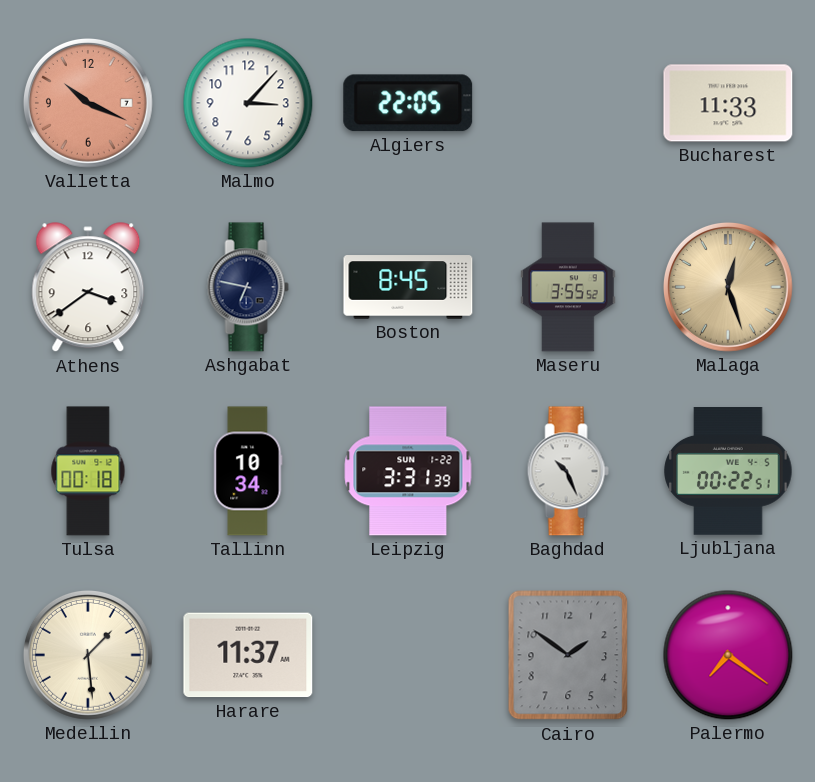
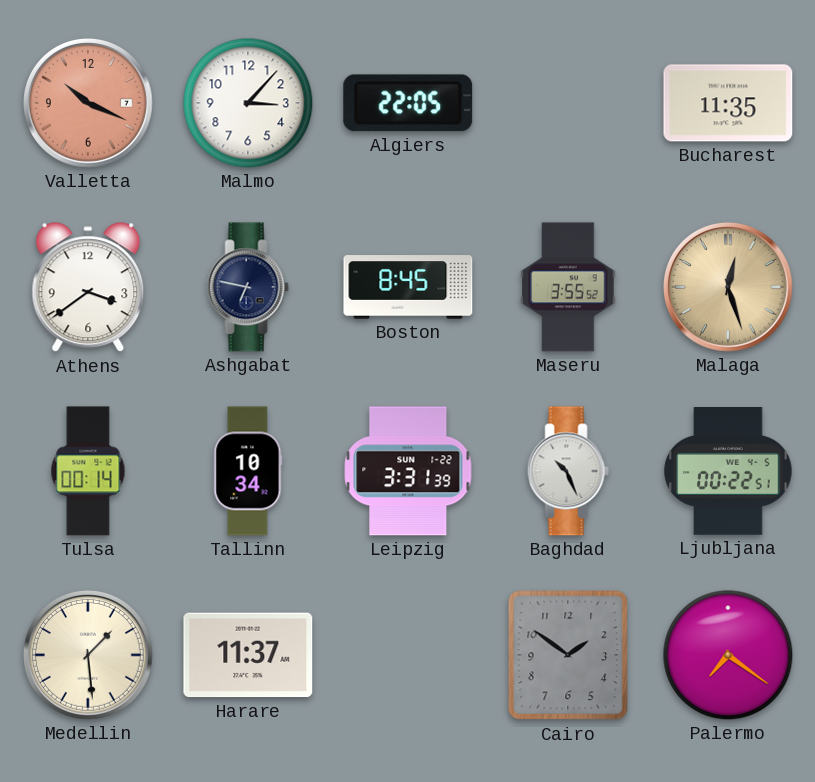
Bucharest: 11:33 -> 11:35 (728, 103)
Tulsa: 00:18 -> 00:14 (88, 471)
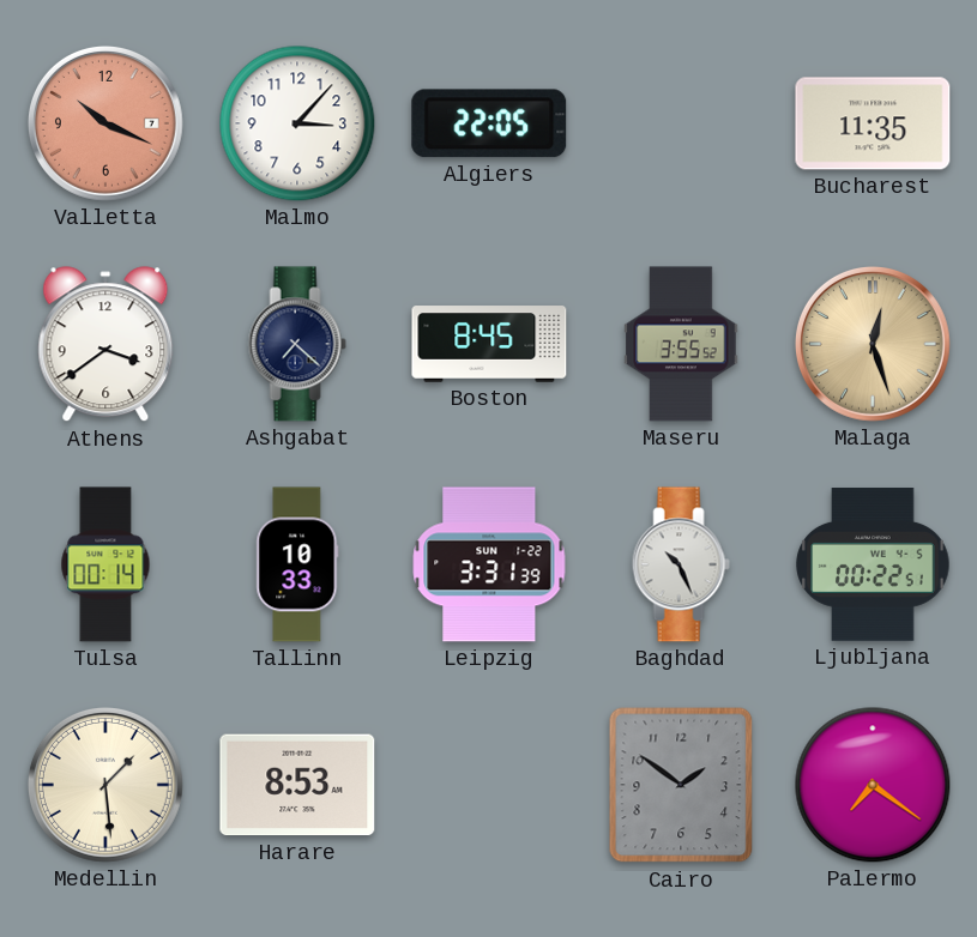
Ashgabat: 6:47 -> 7:22 (297, 344)
Tallinn: 10:34 -> 10:33 (297, 564)
Harare: 11:37 -> 8:53 (297, 785)
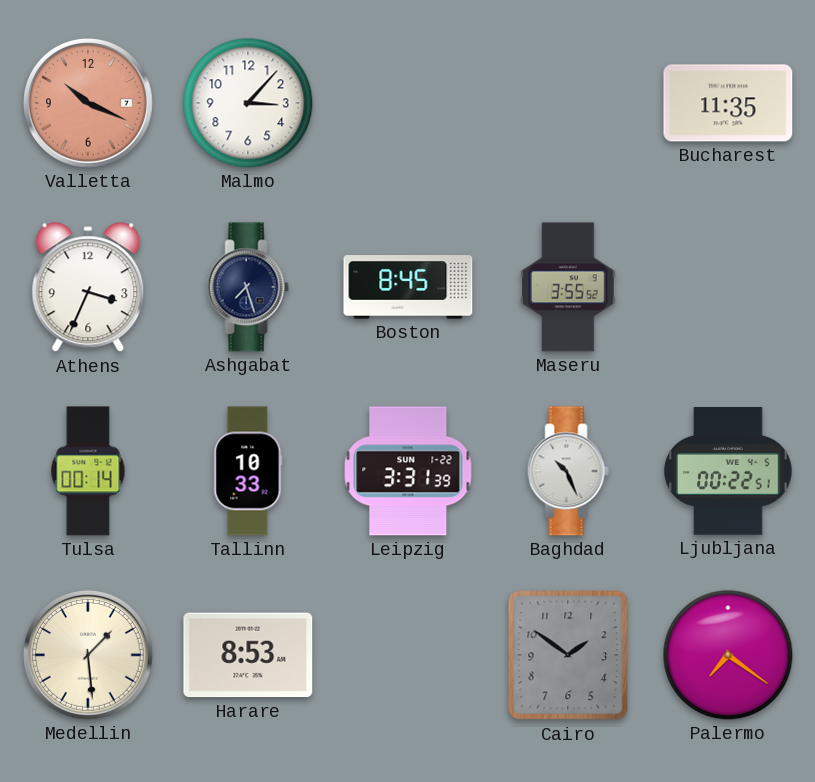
Algiers: 22:05 -> none (489, 123)
Athens: 3:39 -> 3:34 (88, 288)
Ashgabat: 7:22 -> 7:27 (248, 287)
Malaga: 12:27 -> none (873, 344)
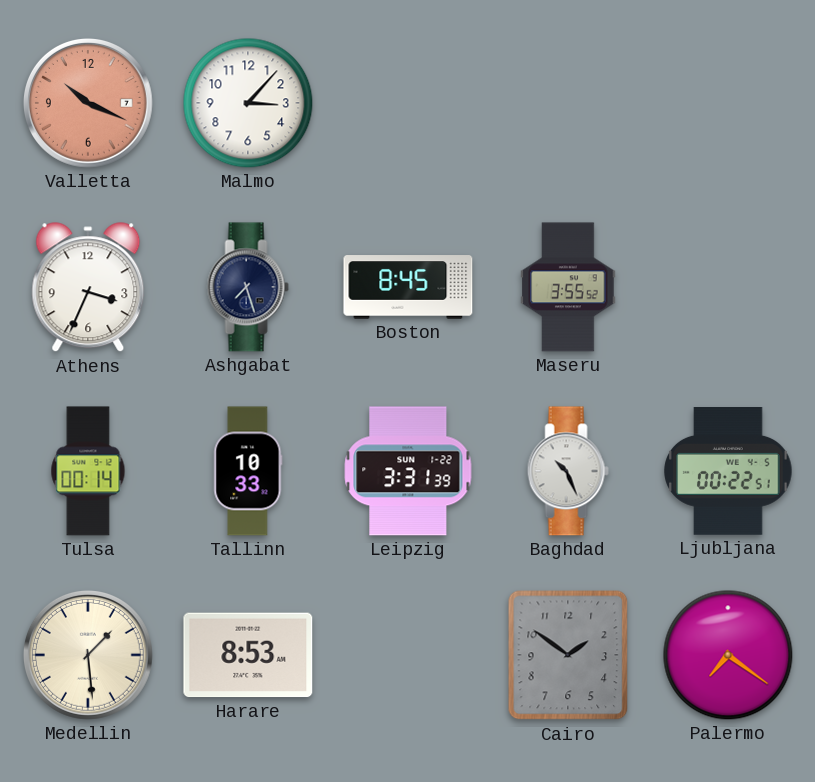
Bucharest: 11:35 -> none (728, 103)
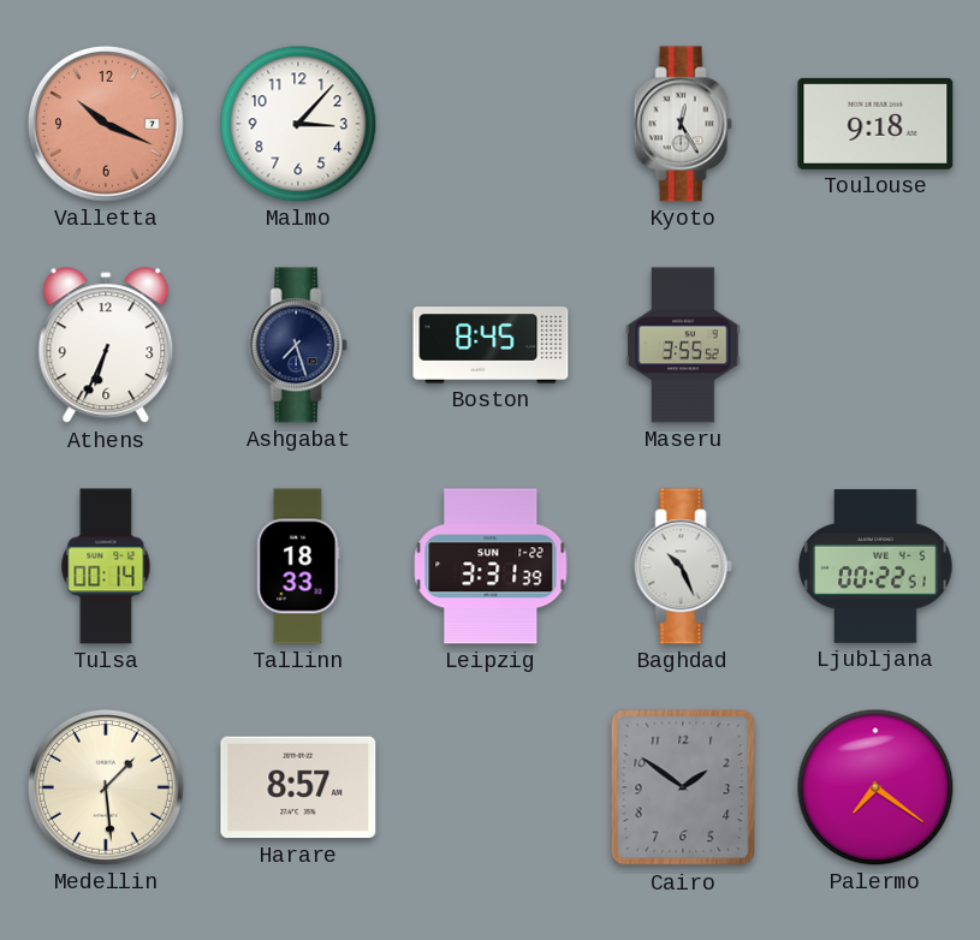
Kyoto: none -> 12:25 (683, 124)
Toulouse: none -> 9:18 (875, 124)
Athens: 3:34 -> 6:34 (106, 346)
Tallinn: 10:33 -> 18:33 (298, 566)
Harare: 8:53 -> 8:57 (298, 787)
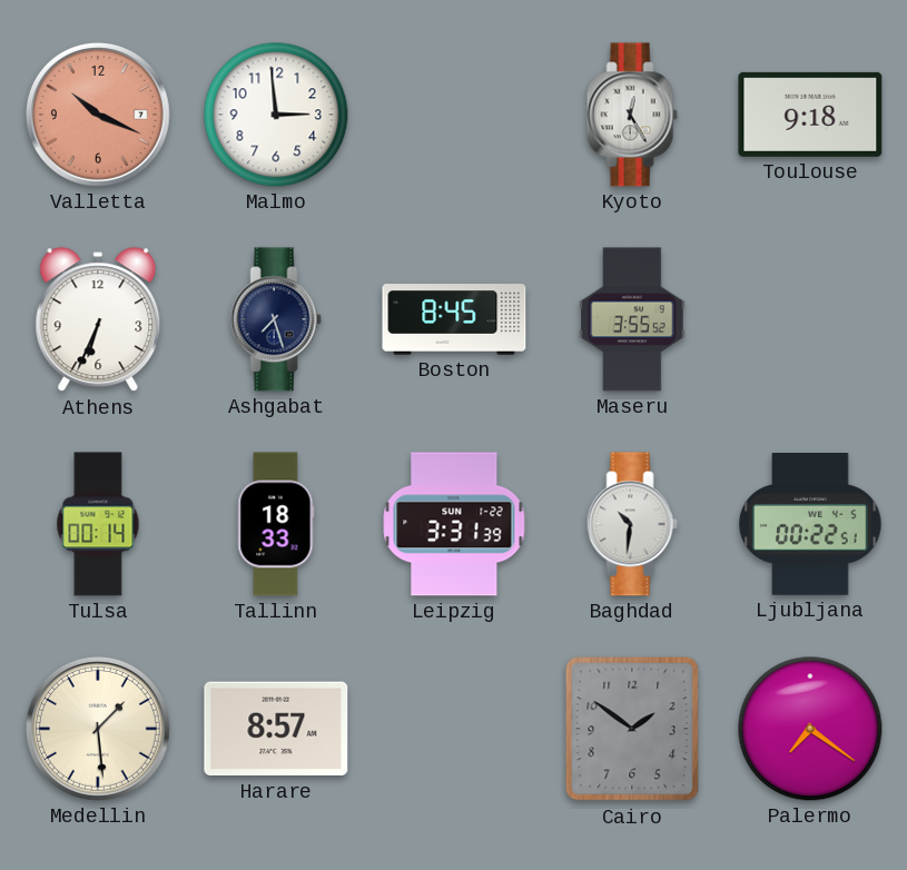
Malmo: 3:07 -> 2:59 (276, 115)
Baghdad: 10:26 -> 10:31 (632, 524)
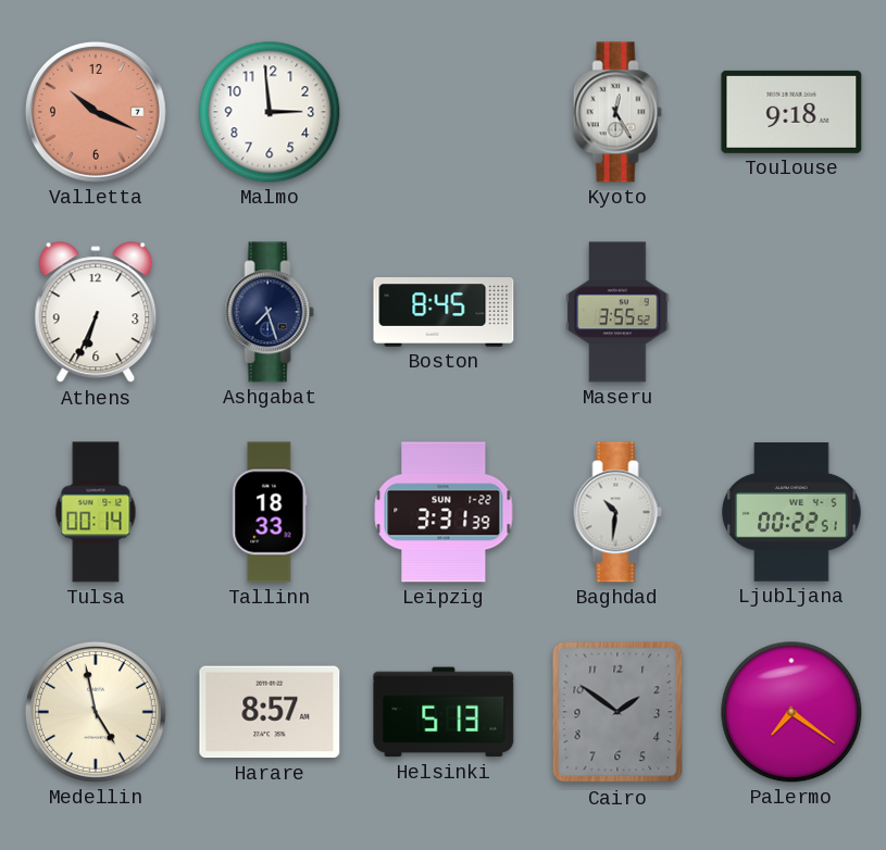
Medellin: 1:29 -> 4:58 (96, 712)
Helsinki: none -> 5:13 (444, 712)
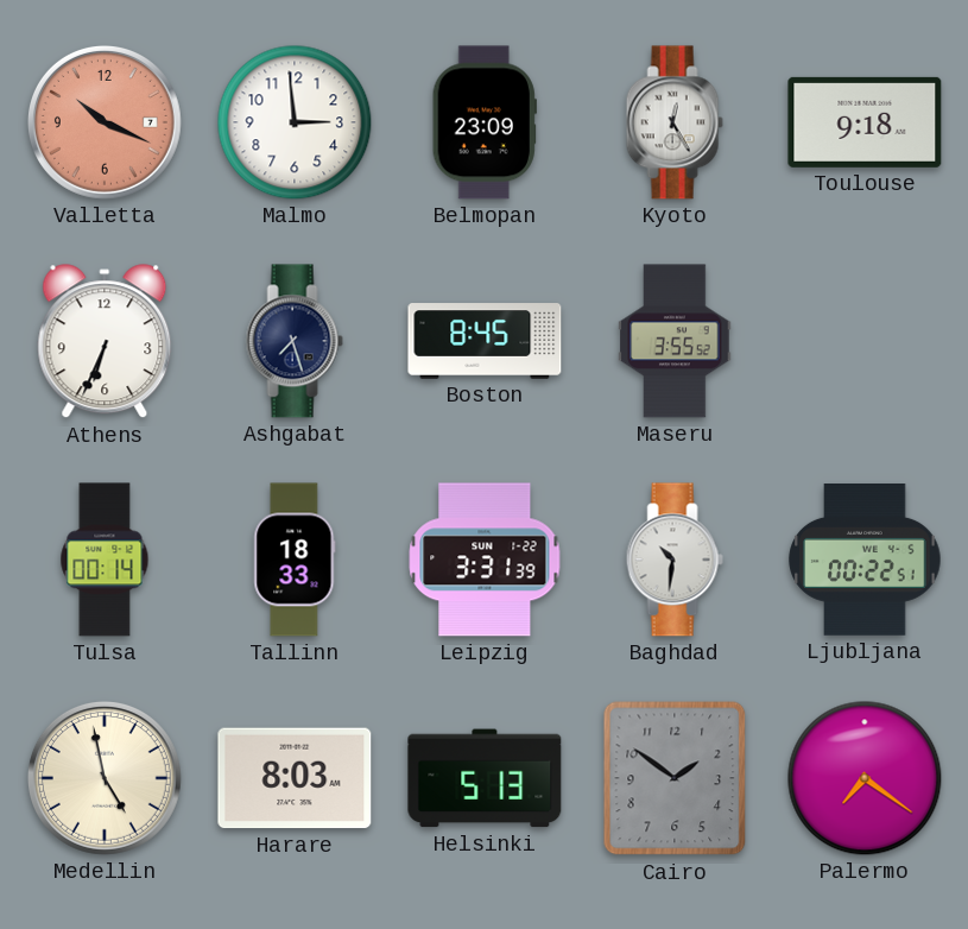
Belmopan: none -> 23:09 (485, 122)
Harare: 8:57 -> 8:03 (295, 778)
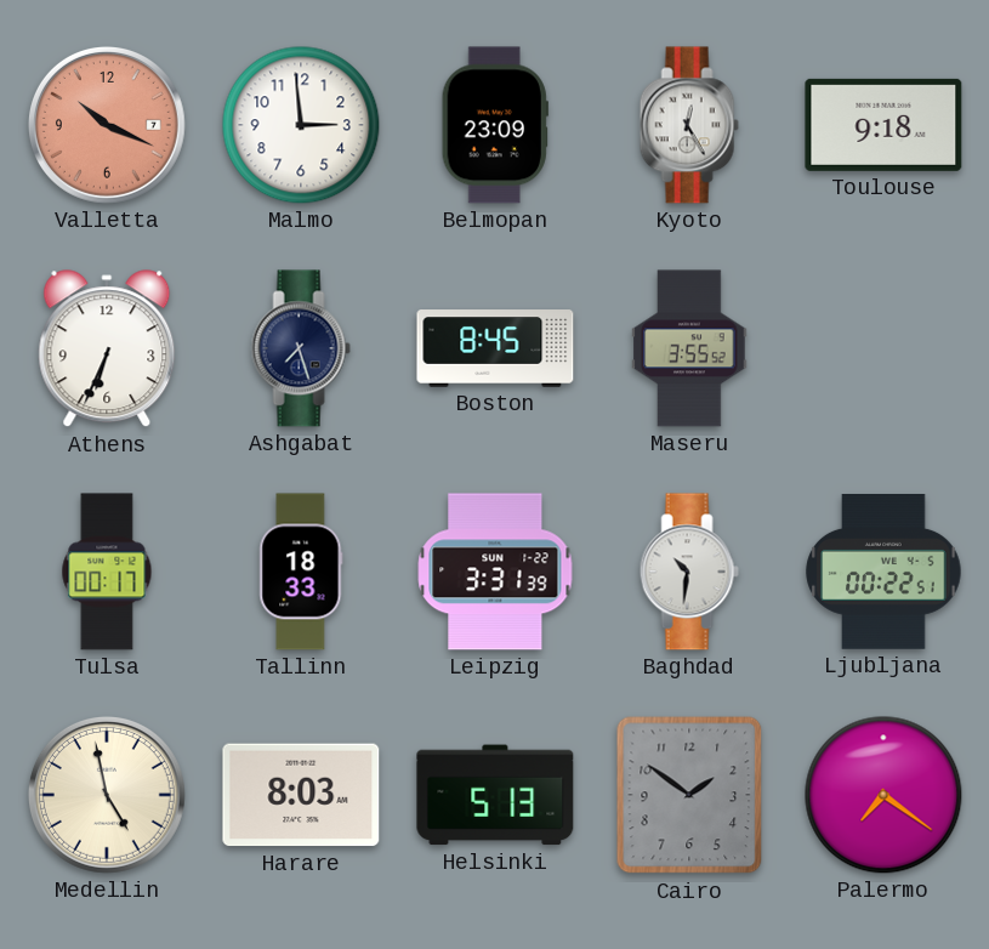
Tulsa: 00:14 -> 00:17 (107, 572)
